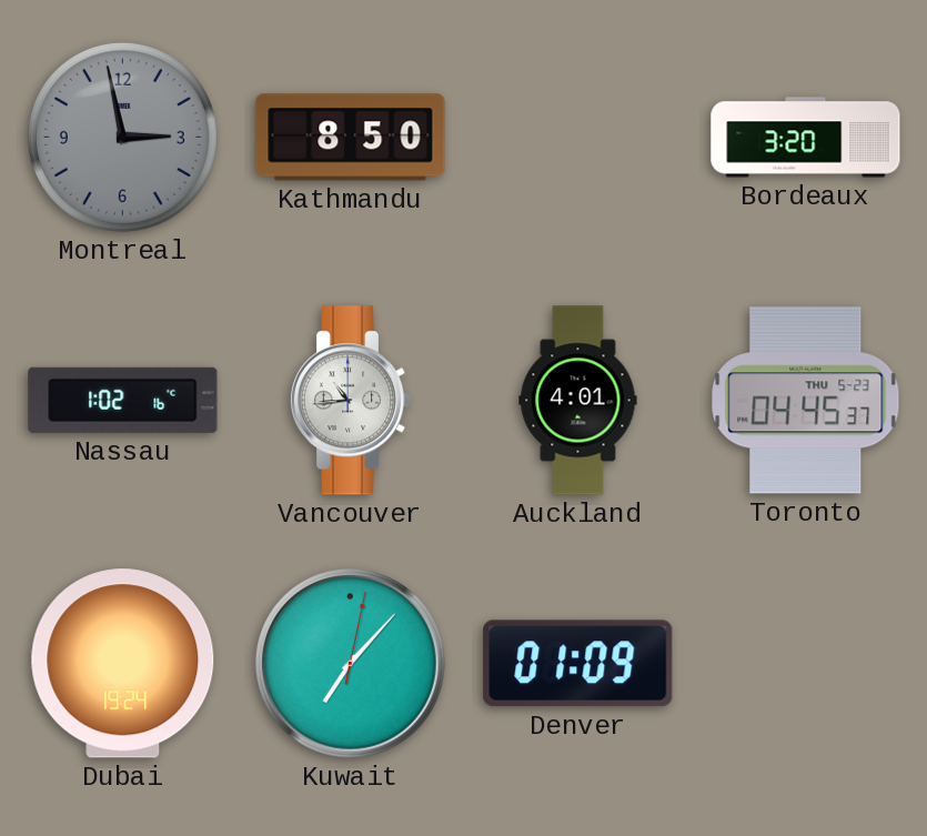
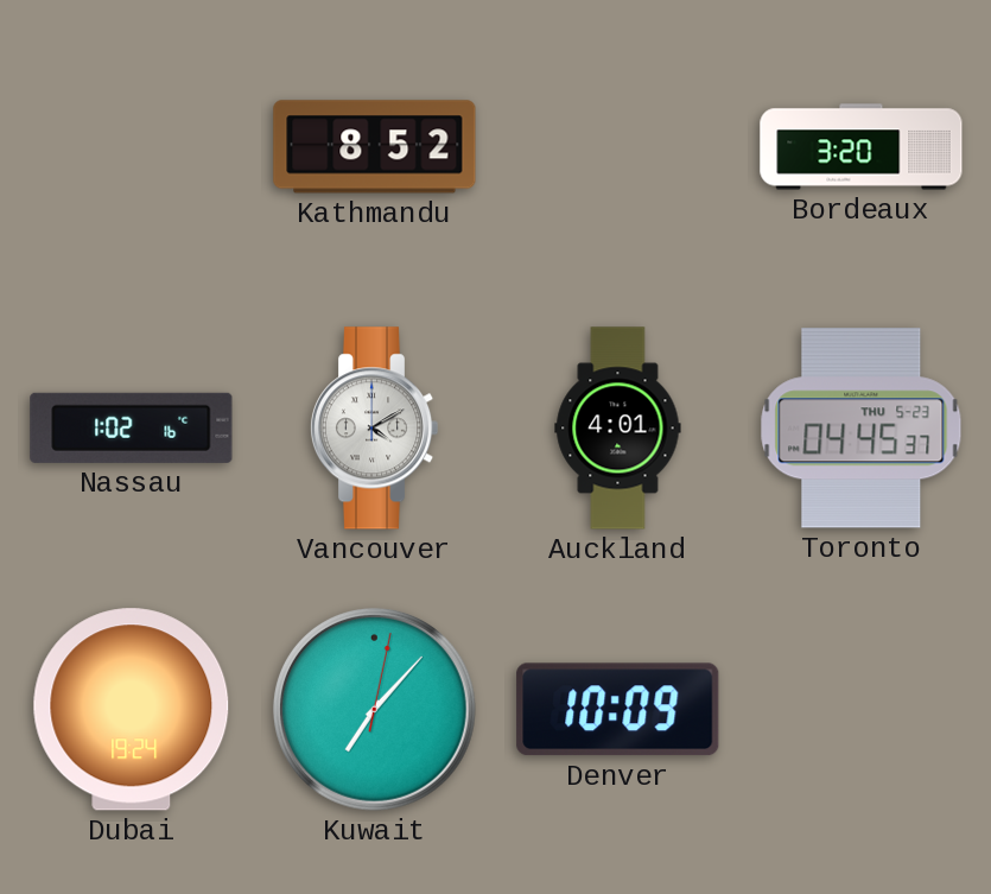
Montreal: 2:58 -> none (122, 137)
Kathmandu: 8:50 -> 8:52 (375, 147)
Vancouver: 10:44 -> 4:10 (374, 429)
Denver: 01:09 -> 10:09 (618, 710)
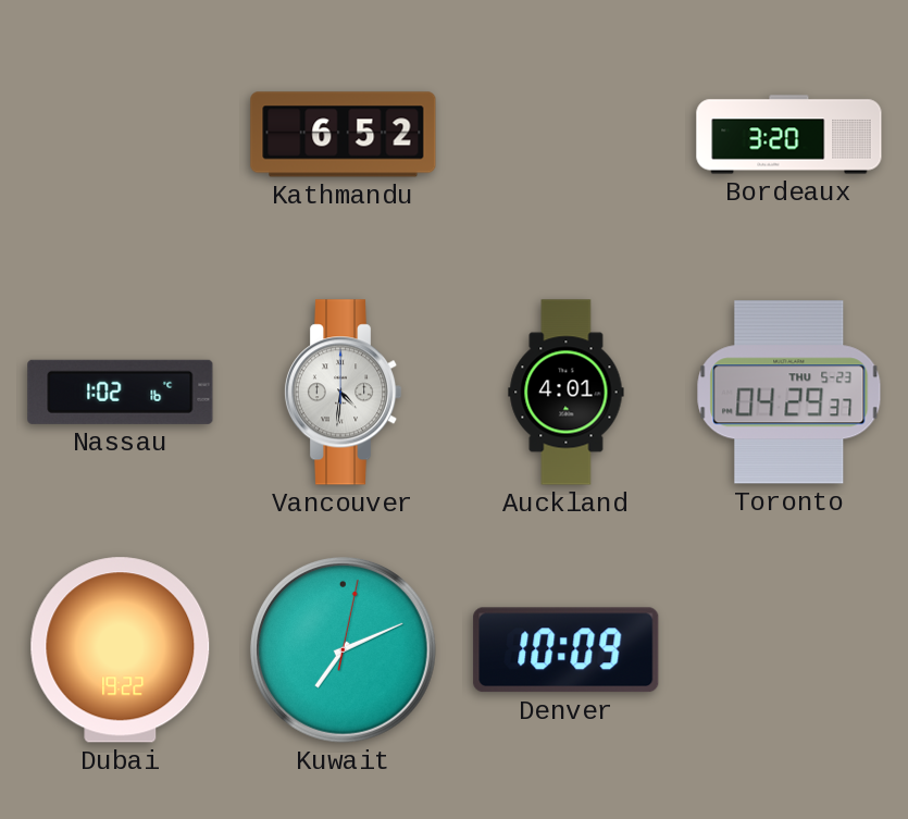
Kathmandu: 8:52 -> 6:52 (344, 135)
Vancouver: 4:10 -> 4:31 (343, 393)
Toronto: 04:45 -> 04:29 (789, 393)
Dubai: 19:24 -> 19:22 (121, 650)
Kuwait: 7:07 -> 7:11 (344, 650)
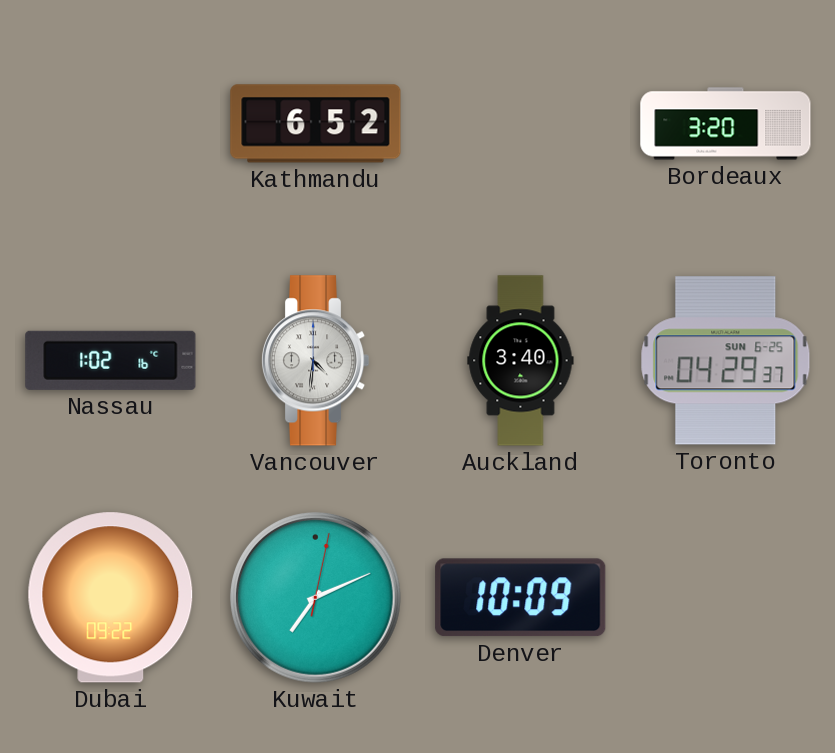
Auckland: 4:01 -> 3:40 (521, 361)
Toronto date: THU 5-23 -> SUN 6-25 (726, 361)
Dubai: 19:22 -> 09:22 (111, 598)
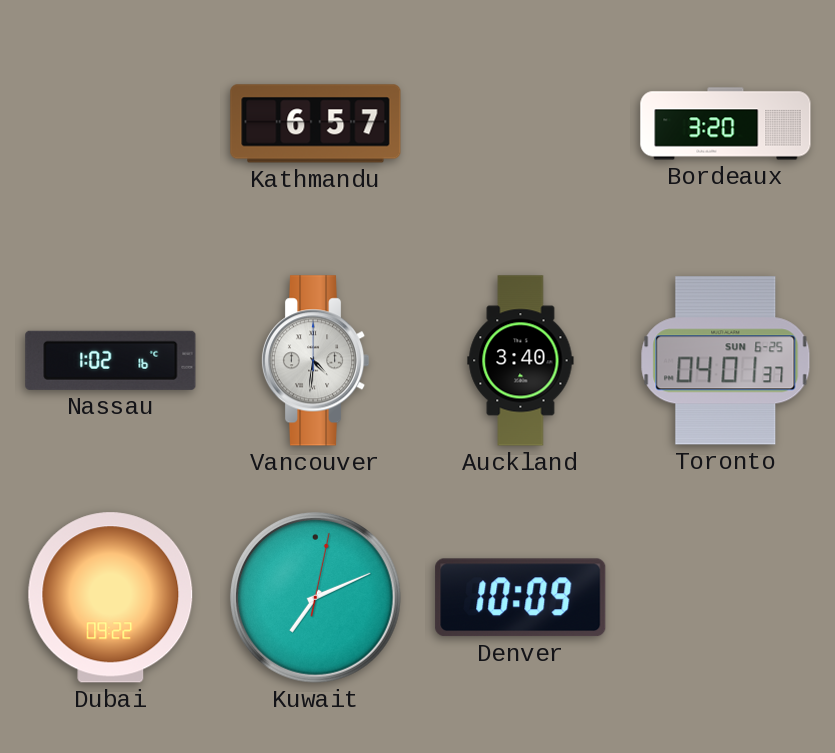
Kathmandu: 6:52 -> 6:57 (316, 124)
Toronto: 04:29 -> 04:01 (726, 361)
